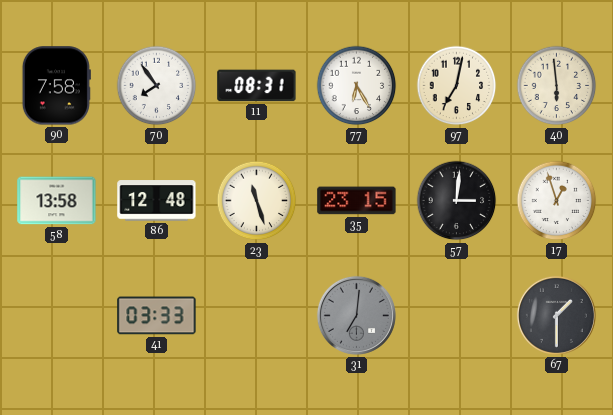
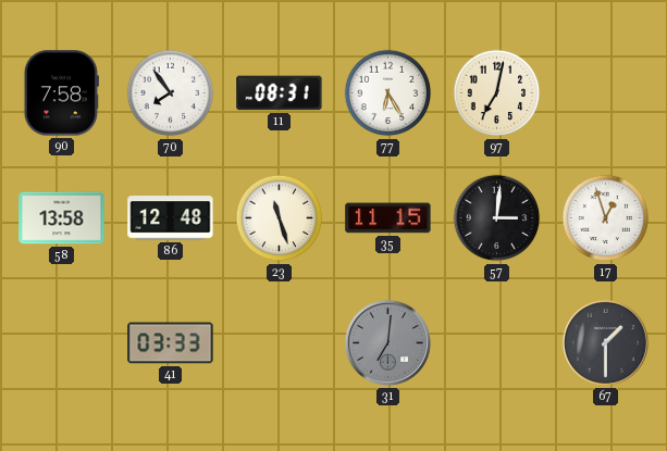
40: 5:59 -> none (557, 86)
35: 23:15 -> 11:15 (388, 218)
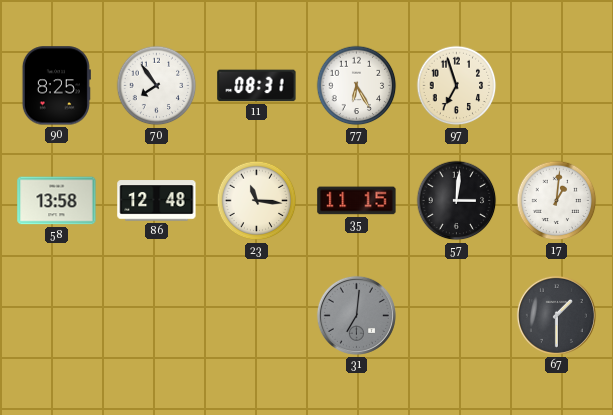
90: 7:58 -> 8:25 (56, 86)
97: 7:02 -> 6:57 (457, 86)
23: 11:27 -> 11:16 (257, 201)
17: 12:57 -> 1:01 (557, 201)
41: 03:33 -> none (171, 343)
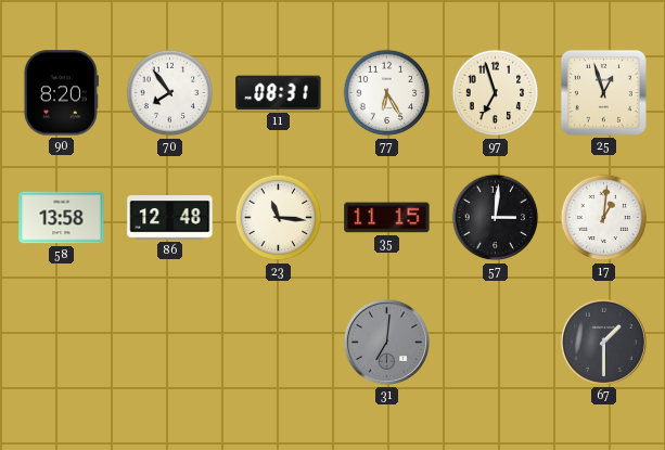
90: 8:25 -> 8:20 (61, 93)
25: none -> 12:57 (603, 92)
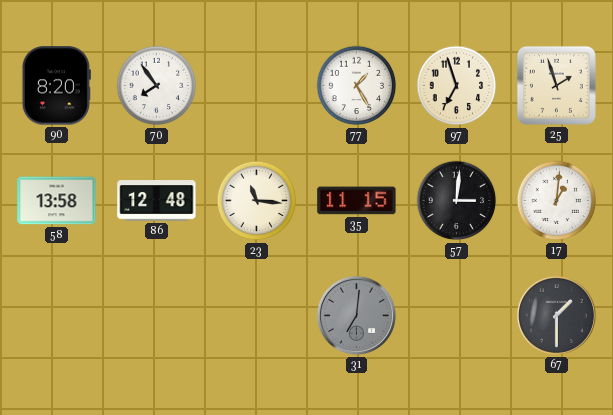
11: 08:31 -> none (279, 93)
77: 6:25 -> 1:25 (357, 86)
25: 12:57 -> 1:57 (556, 85)
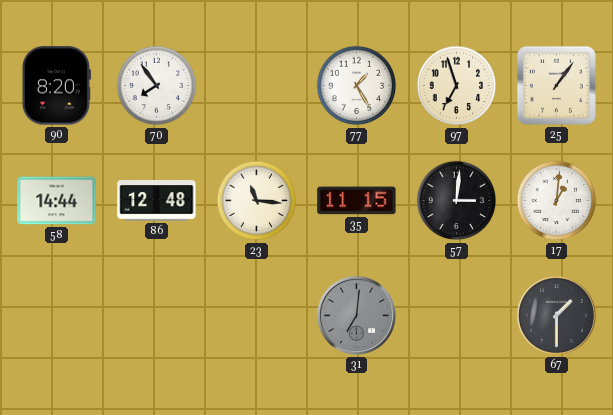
25: 1:57 -> 1:06 (556, 85)
58: 13:58 -> 14:44 (57, 201)
